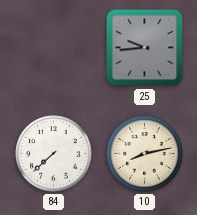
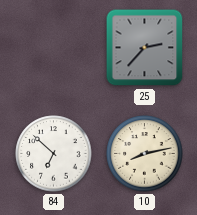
25: 9:44 -> 2:37 (145, 48)
84: 7:38 -> 6:52 (54, 154)
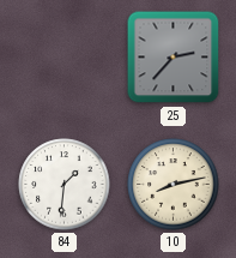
84: 6:52 -> 1:31 (65, 185)
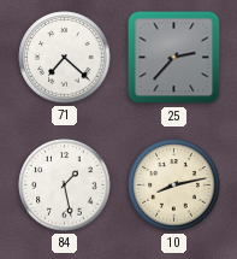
71: none -> 7:22 (65, 58)
84: 1:31 -> 1:28 (65, 186)
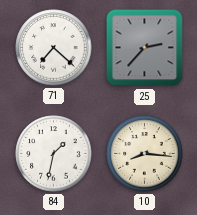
84: 1:28 -> 1:32 (54, 154)
10: 8:13 -> 8:16 (145, 154)
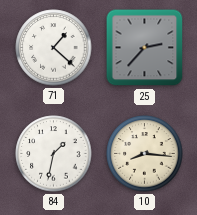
71: 7:22 -> 1:22 (54, 48)
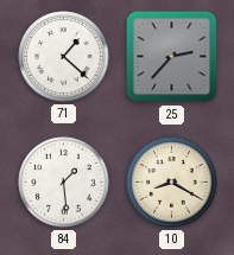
84: 1:32 -> 1:29 (64, 183)
10: 8:16 -> 8:20 (172, 183)
